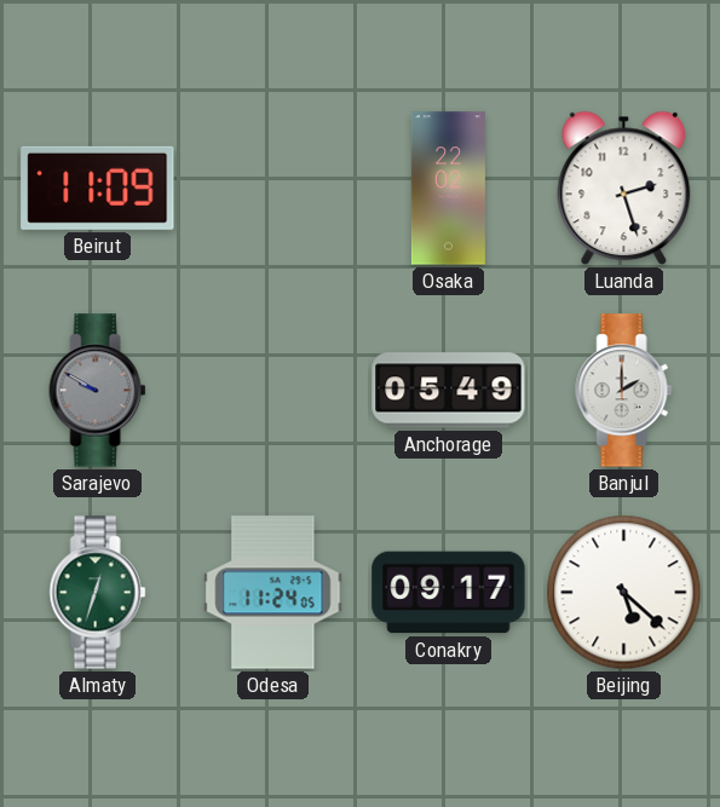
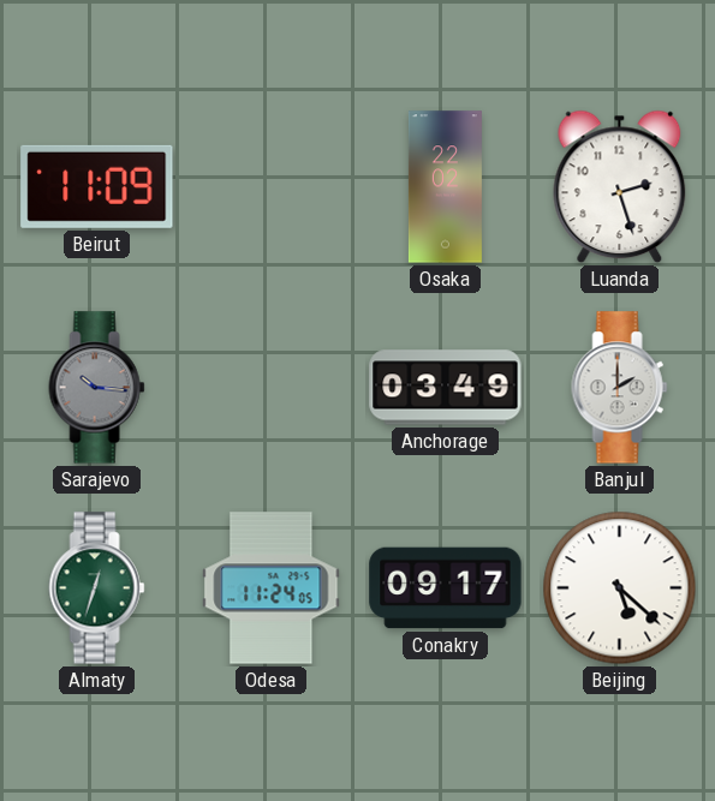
Sarajevo: 9:50 -> 10:16 (97, 388)
Anchorage: 05:49 -> 03:49 (446, 388)
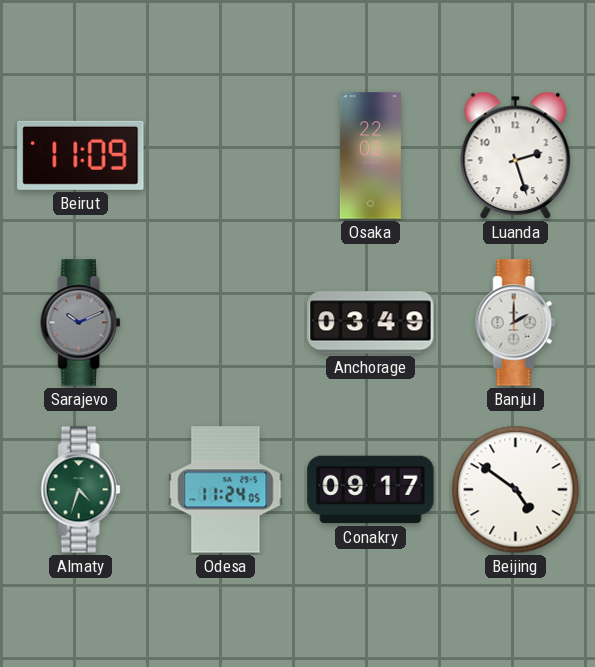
Sarajevo: 10:16 -> 10:11 (81, 323)
Almaty: 12:33 -> 4:33 (81, 490)
Beijing: 5:22 -> 4:51 (516, 490)
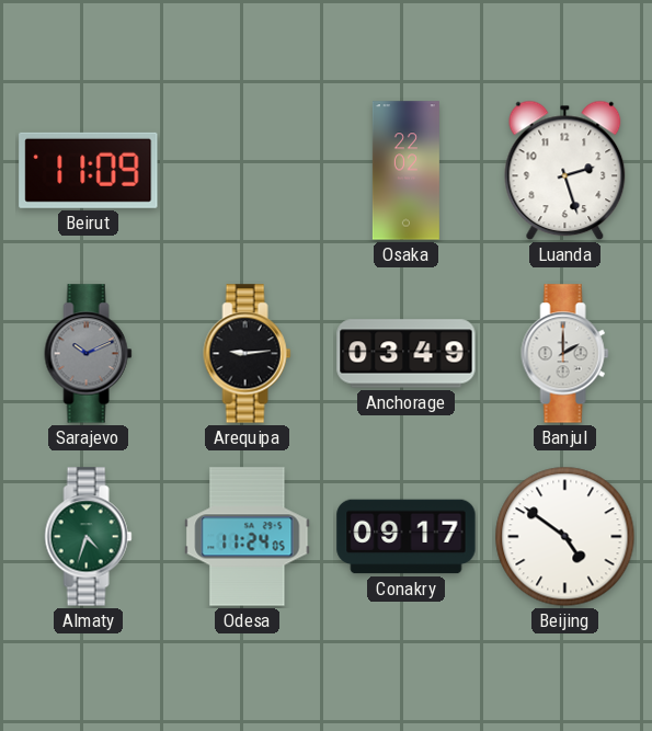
Arequipa: none -> 9:14 (248, 354)
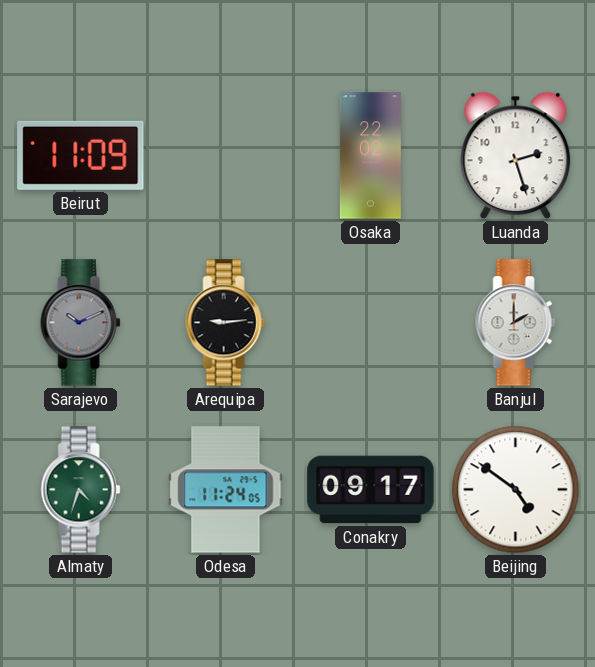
Anchorage: 03:49 -> none (407, 354)
